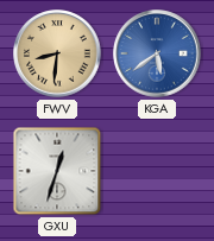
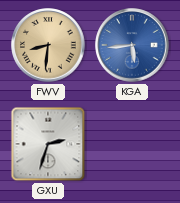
KGA: 5:39 -> 5:44 (132, 45)
GXU: 12:33 -> 2:33 (48, 144)
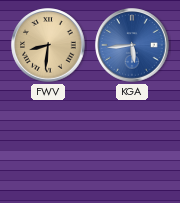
GXU: 2:33 -> none (48, 144)
